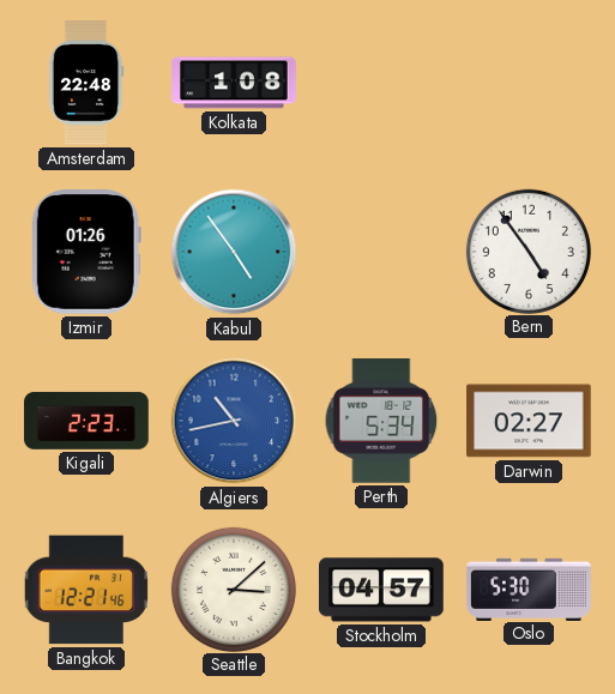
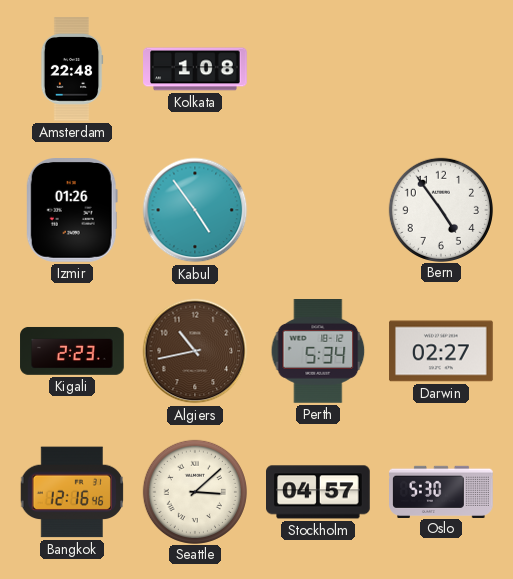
Algiers dial: blue -> brown (195, 351)
Bangkok: 12:21 -> 12:16 (72, 492)
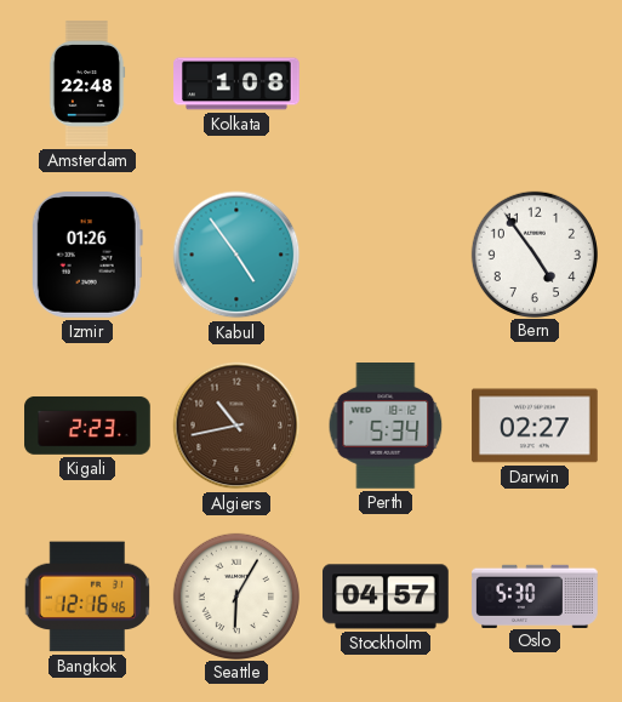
Seattle: 3:08 -> 6:05 (235, 595)
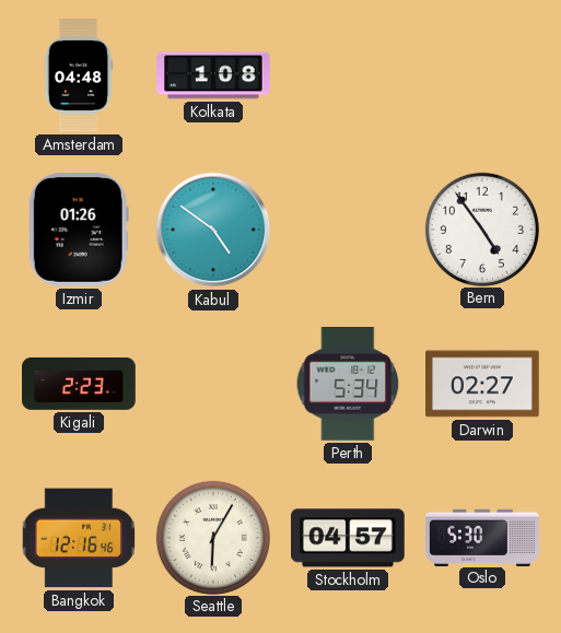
Amsterdam: 22:48 -> 04:48 (79, 75)
Kabul: 4:54 -> 4:51 (213, 230)
Algiers: 10:43 -> none (236, 426)
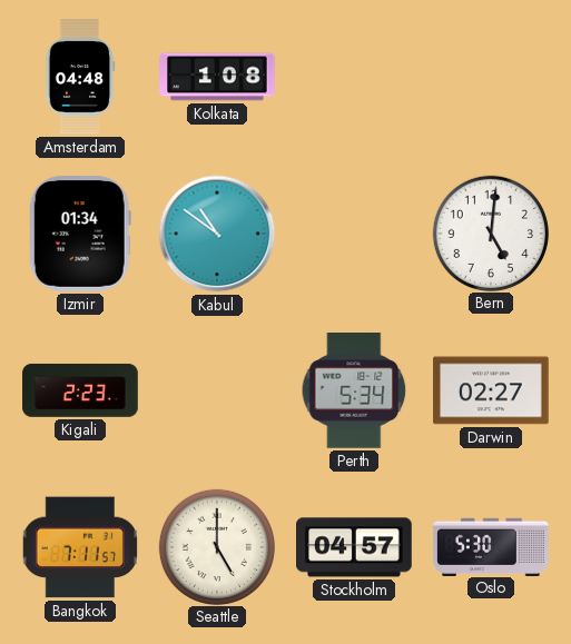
Izmir: 01:26 -> 01:34 (80, 235)
Kabul: 4:51 -> 10:51 (217, 234)
Bern: 4:54 -> 5:01 (490, 232)
Bangkok: 12:16 -> 7:11 (80, 547)
Seattle: 6:05 -> 5:00 (216, 546)
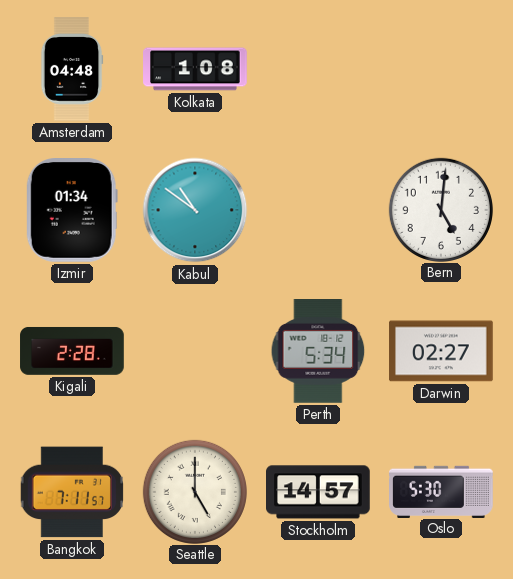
Kigali: 2:23 -> 2:28 (72, 351)
Stockholm: 04:57 -> 14:57 (318, 492)
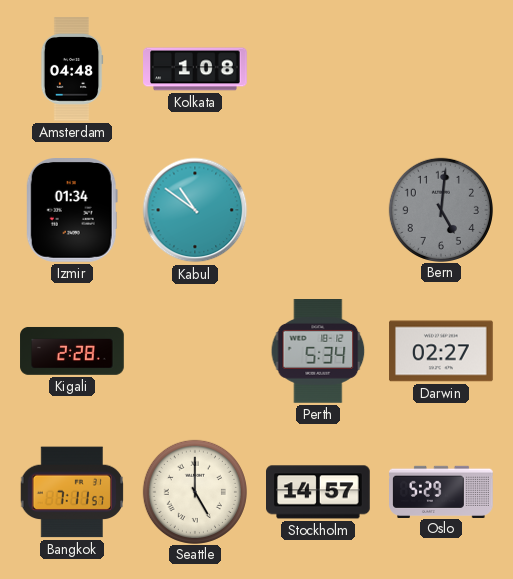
Bern dial: white -> grey (440, 209)
Oslo: 5:30 -> 5:29 (441, 491)
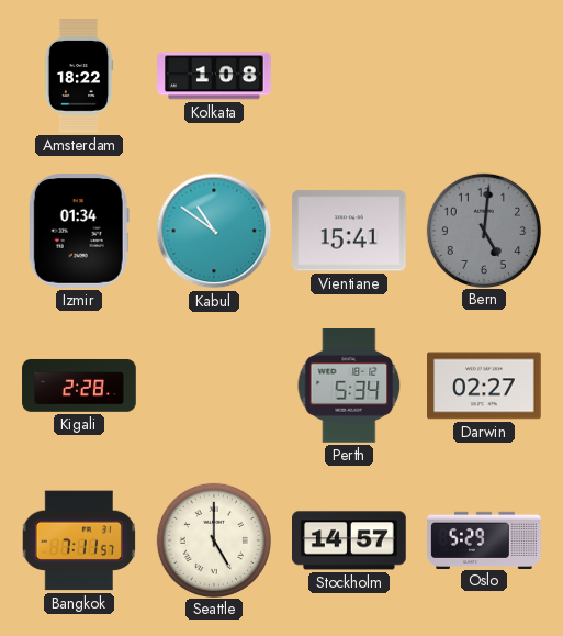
Amsterdam: 04:48 -> 18:22 (79, 76)
Vientiane: none -> 15:41 (350, 231)
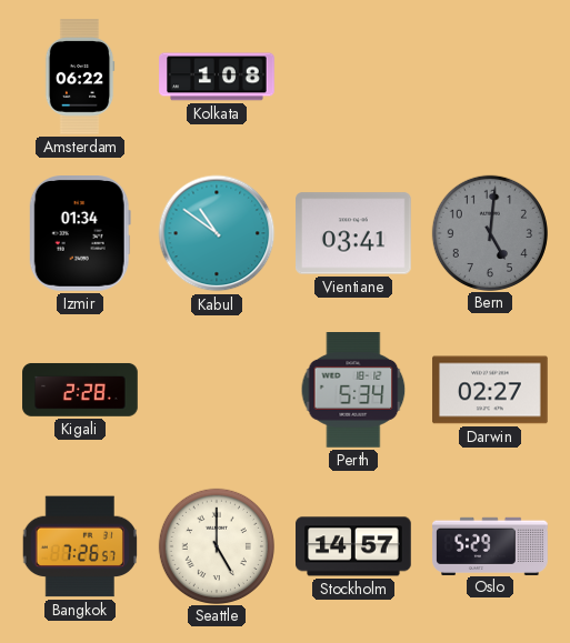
Amsterdam: 18:22 -> 06:22 (80, 77)
Vientiane: 15:41 -> 03:41 (354, 233)
Bangkok: 7:11 -> 7:26 (80, 546)
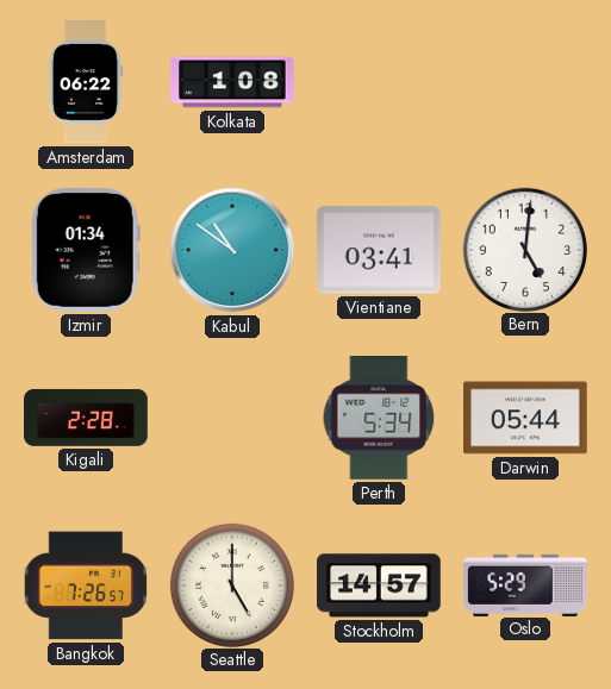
Bern dial: grey -> white (524, 249)
Darwin: 02:27 -> 05:44 (525, 418)
